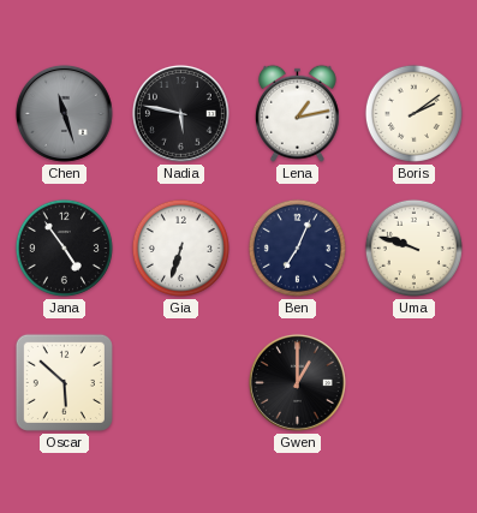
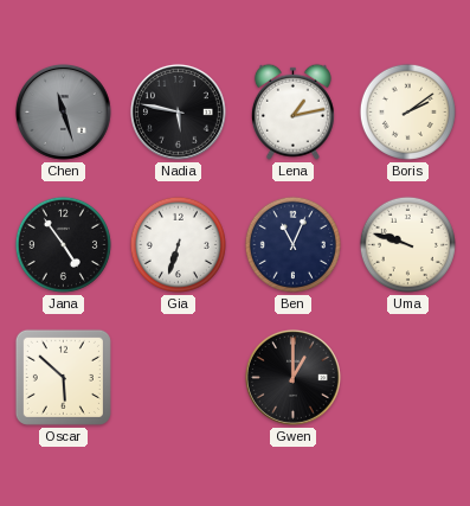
Ben: 7:04 -> 11:04 (292, 244)
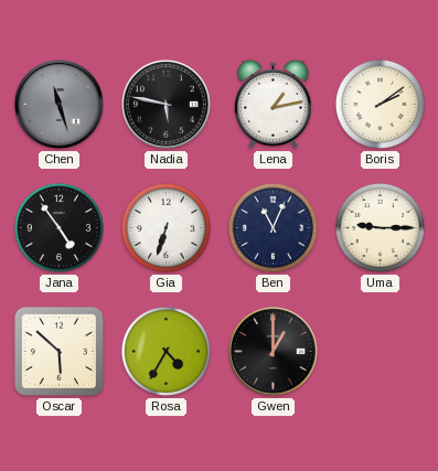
Uma: 9:48 -> 9:15 (380, 227)
Rosa: none -> 4:35 (165, 351)
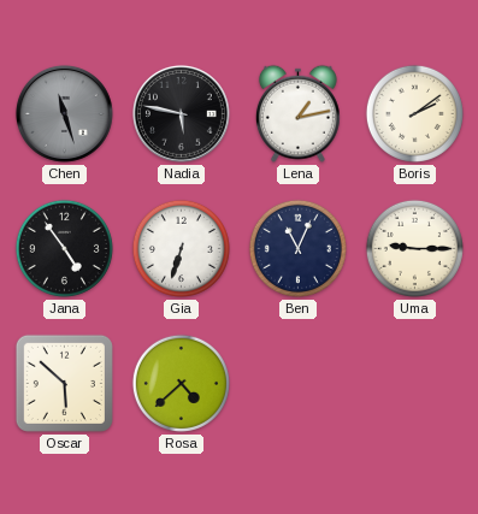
Rosa: 4:35 -> 4:38 (181, 383)
Gwen: 1:00 -> none (273, 351)
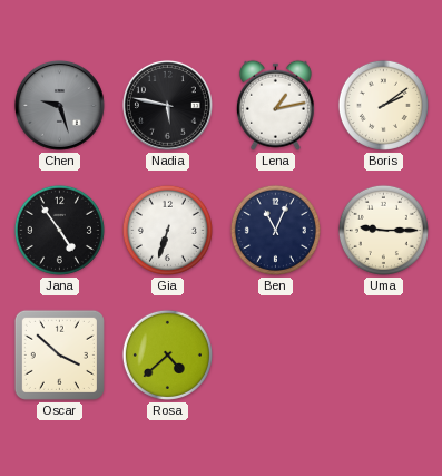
Chen: 11:27 -> 9:27 (59, 105)
Oscar: 5:52 -> 3:52 (59, 354)
